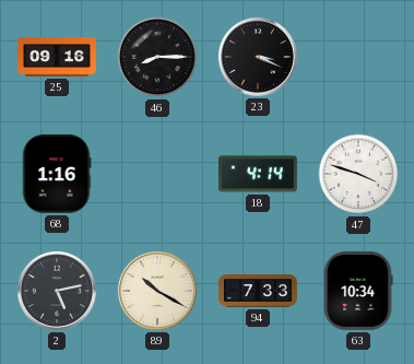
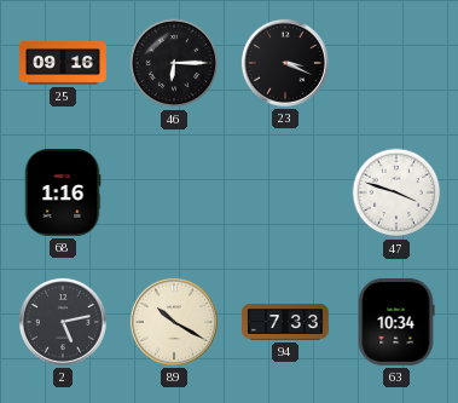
46: 8:15 -> 6:15 (174, 63)
18: 4:14 -> none (258, 174)
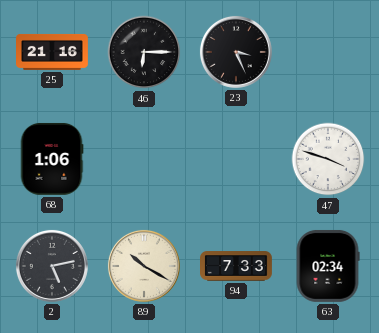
25: 09:16 -> 21:16 (53, 52)
23: 3:19 -> 3:26 (236, 52)
68: 1:16 -> 1:06 (52, 159)
63: 10:34 -> 02:34 (328, 266)
